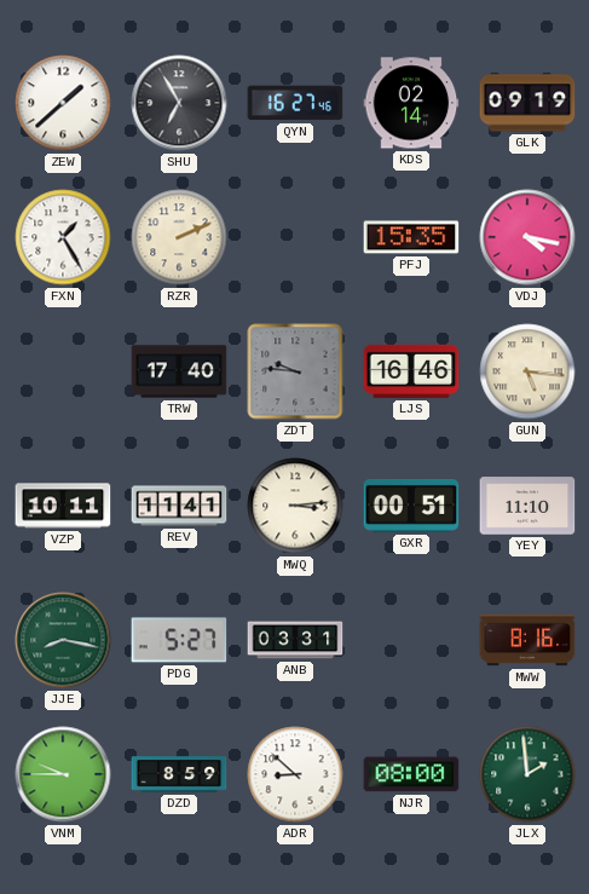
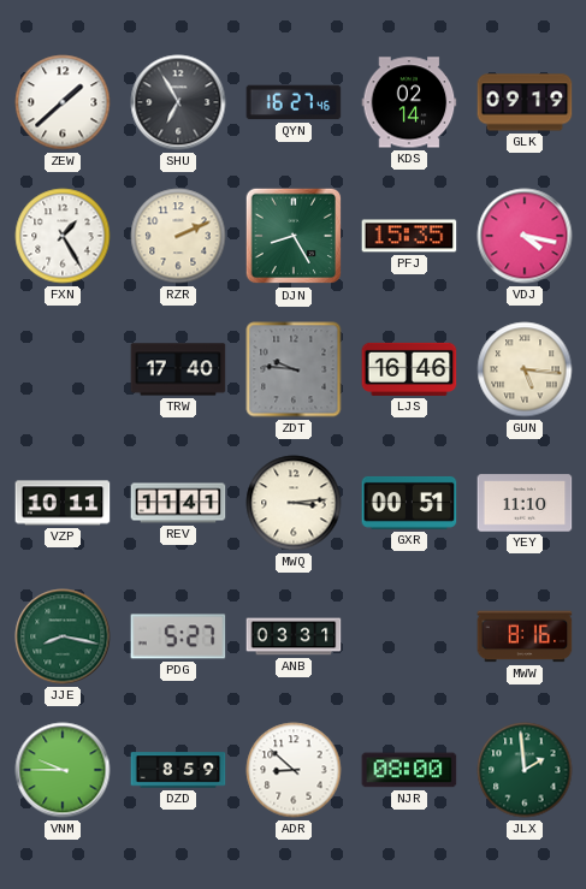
DJN: none -> 8:25 (294, 236)
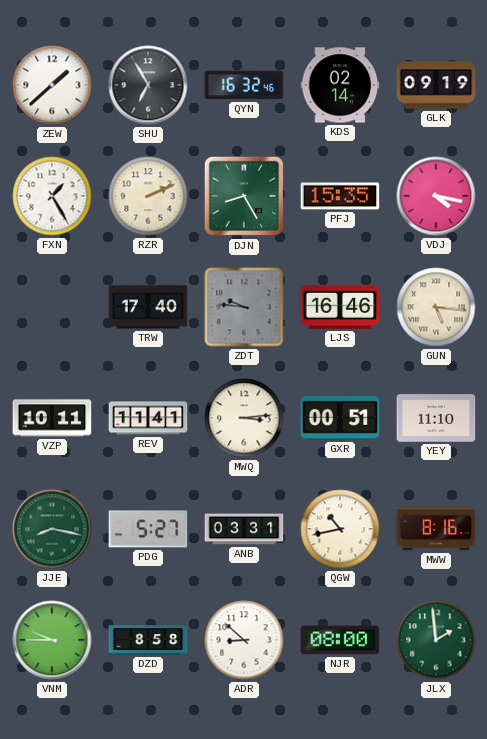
QYN: 16:27 -> 16:32 (244, 85)
QGW: none -> 10:43 (340, 529)
DZD: 8:59 -> 8:58 (148, 640)
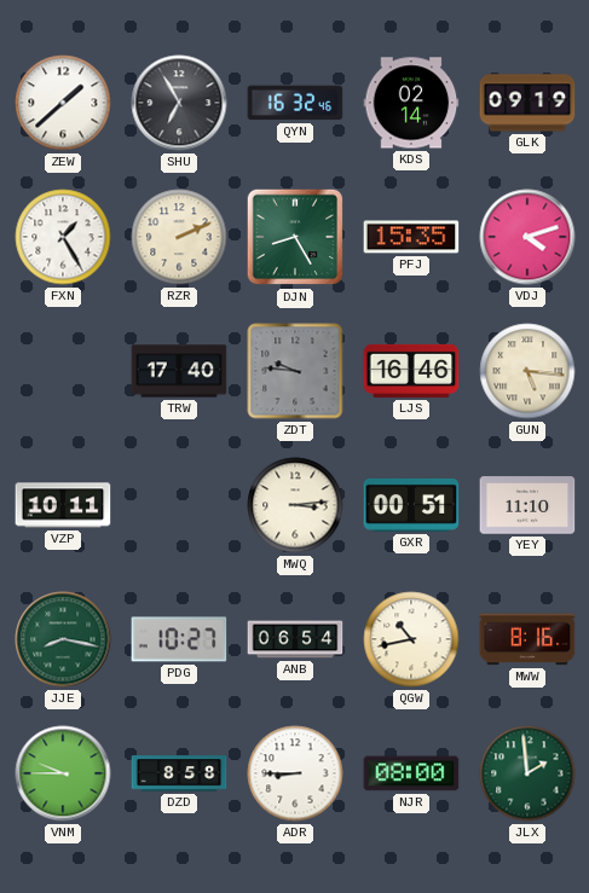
VDJ: 4:17 -> 4:12 (527, 237)
REV: 11:41 -> none (148, 418)
PDG: 5:27 -> 10:27 (179, 639)
ANB: 03:31 -> 06:54 (295, 639)
ADR: 8:52 -> 8:45 (295, 773)
